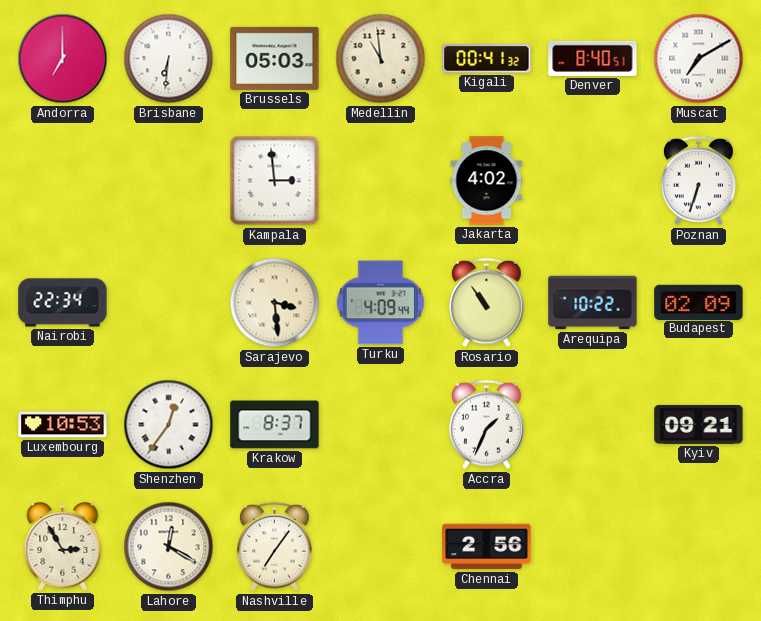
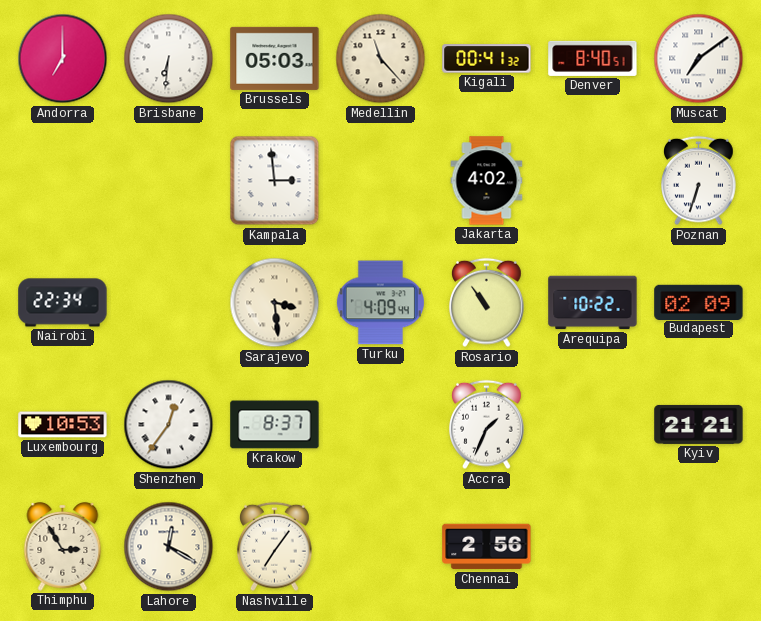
Medellin: 10:59 -> 11:23 (381, 59)
Muscat: 7:10 -> 7:09 (699, 59)
Kyiv: 09:21 -> 21:21 (699, 424)
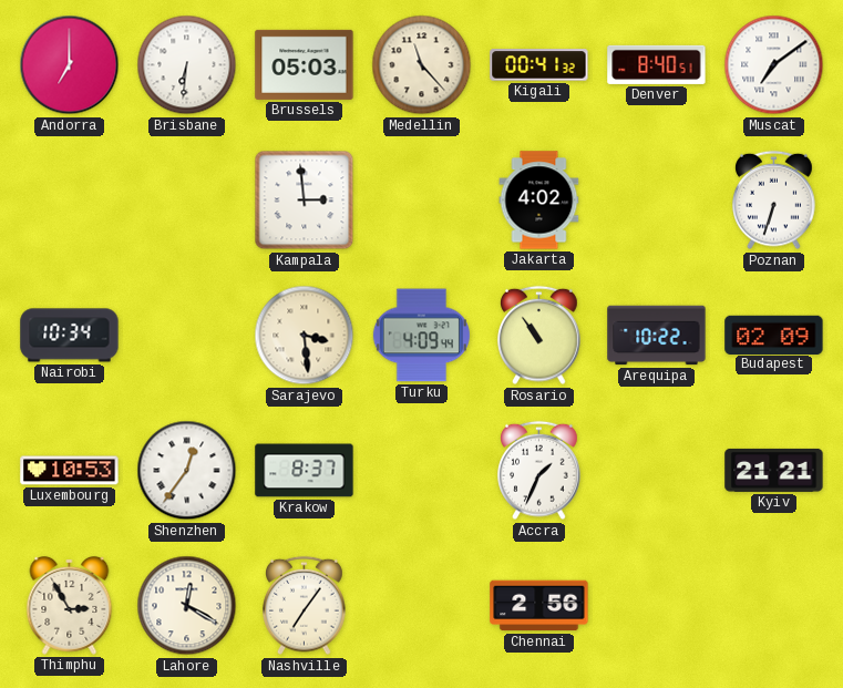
Nairobi: 22:34 -> 10:34 (70, 336)
